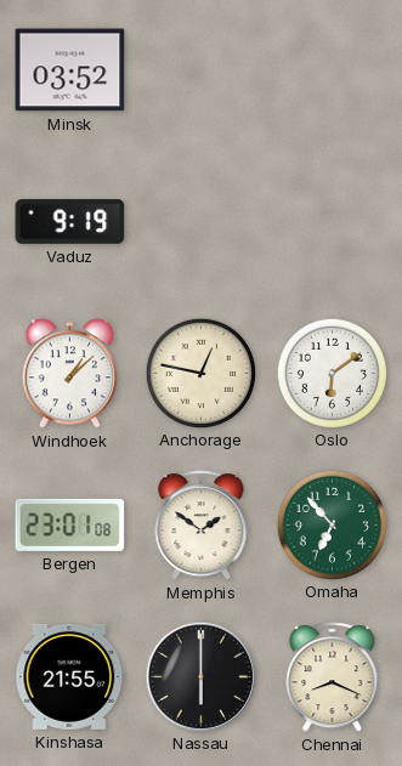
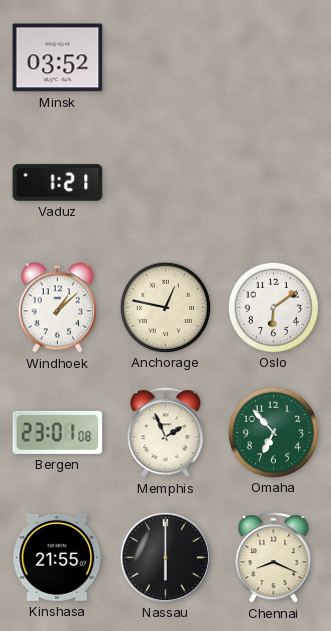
Vaduz: 9:19 -> 1:21 (58, 183)
Memphis: 1:51 -> 1:56 (166, 433)
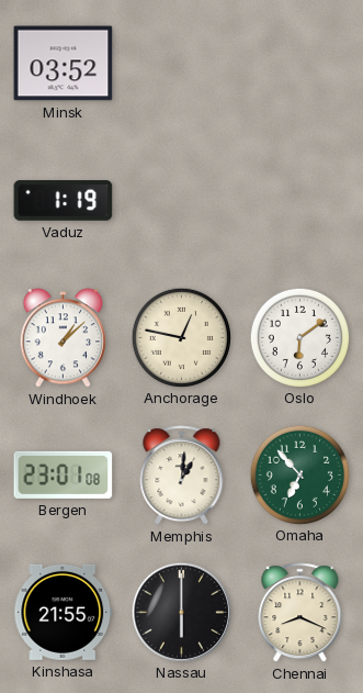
Vaduz: 1:21 -> 1:19 (64, 201)
Memphis: 1:56 -> 1:01 (182, 476)
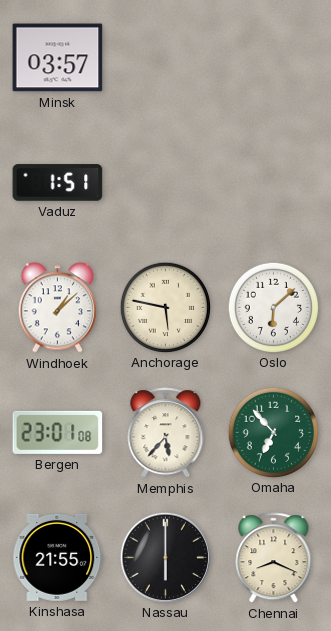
Minsk: 03:52 -> 03:57 (58, 58)
Vaduz: 1:19 -> 1:51 (58, 183)
Anchorage: 12:47 -> 5:47 (165, 307)
Oslo: 6:09 -> 6:08 (273, 307)
Memphis: 1:01 -> 5:37 (166, 433)
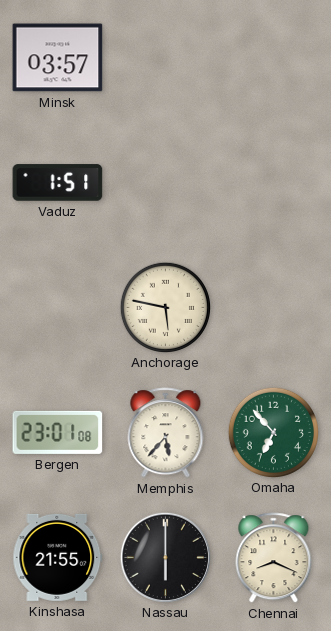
Windhoek: 1:08 -> none (57, 308)
Oslo: 6:08 -> none (273, 307)
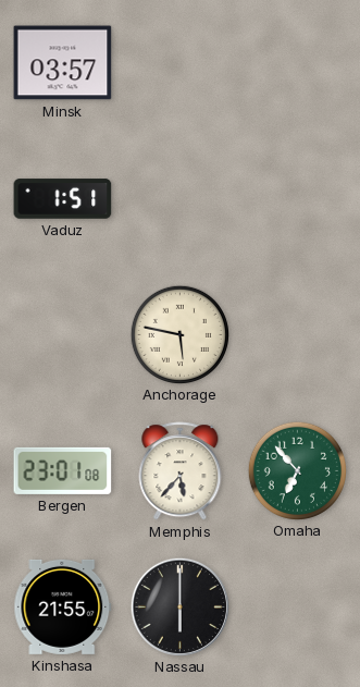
Chennai: 8:19 -> none (274, 558)
